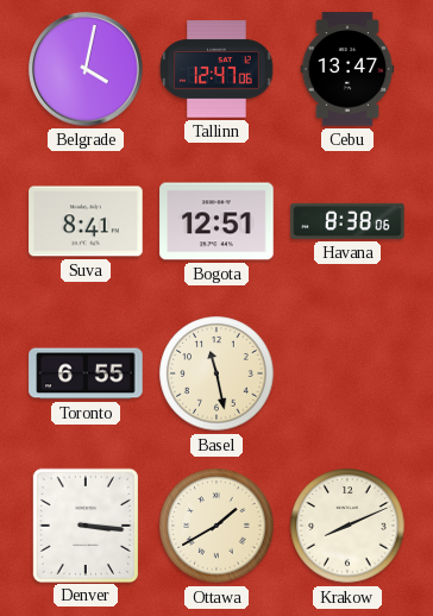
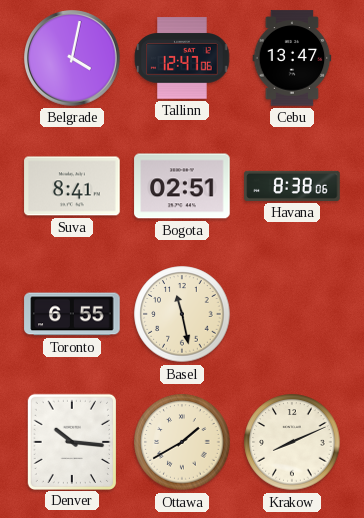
Bogota: 12:51 -> 02:51 (182, 186)
Denver: 3:16 -> 10:16 (71, 441)
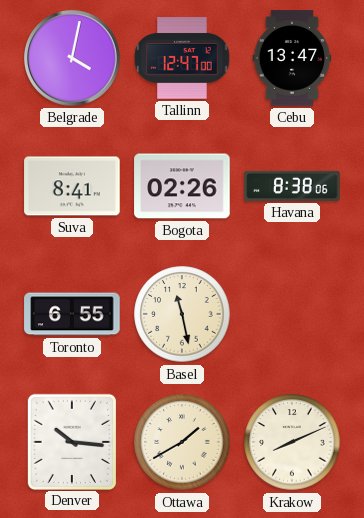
Tallinn: 12:47:06 -> 12:47:00 (182, 58)
Bogota: 02:51 -> 02:26 (182, 186)
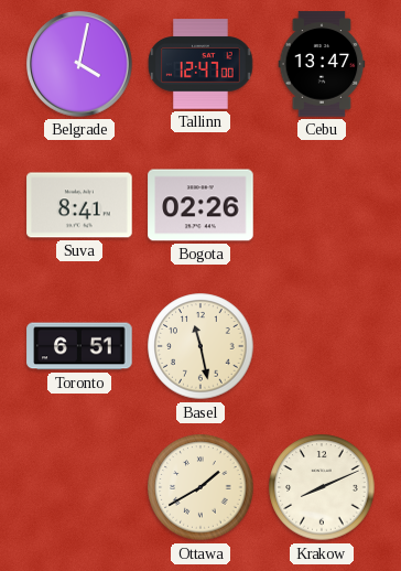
Havana: 8:38 -> none (292, 186)
Toronto: 6:55 -> 6:51 (79, 346)
Denver: 10:16 -> none (71, 441)
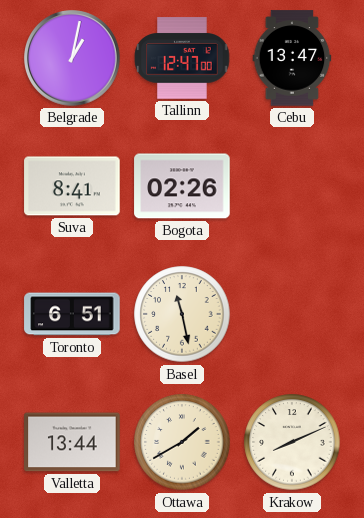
Belgrade: 4:02 -> 1:02 (72, 58)
Valletta: none -> 13:44 (72, 442)
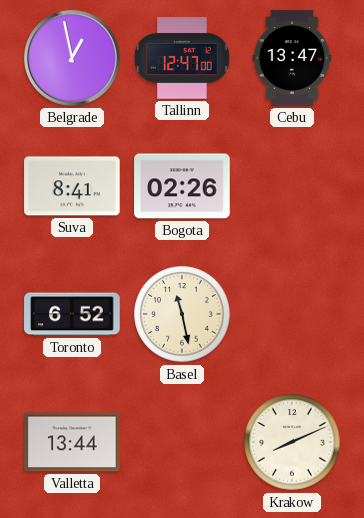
Belgrade: 1:02 -> 12:58 (72, 58)
Toronto: 6:51 -> 6:52 (72, 314)
Ottawa: 1:40 -> none (182, 442)
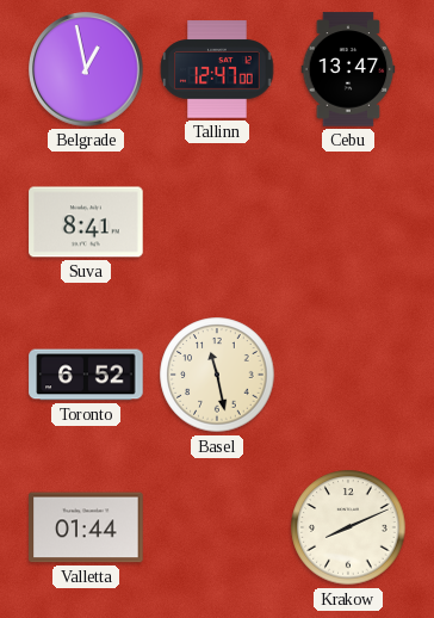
Bogota: 02:26 -> none (182, 186)
Valletta: 13:44 -> 01:44 (86, 527)
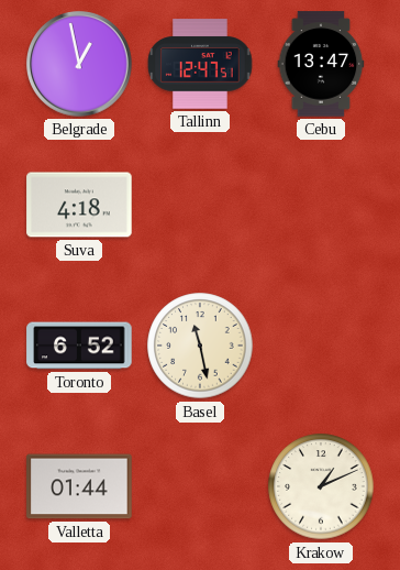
Tallinn: 12:47:00 -> 12:47:51 (200, 64)
Suva: 8:41 -> 4:18 (79, 205)
Krakow: 8:11 -> 1:11 (321, 486)
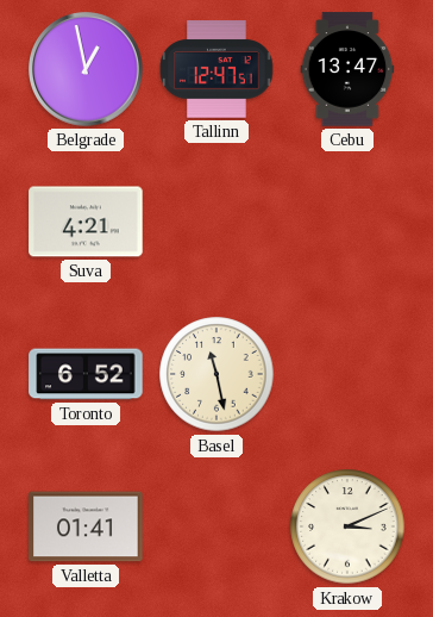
Suva: 4:18 -> 4:21 (86, 222)
Valletta: 01:44 -> 01:41 (86, 526)
Krakow: 1:11 -> 3:11 (347, 526)
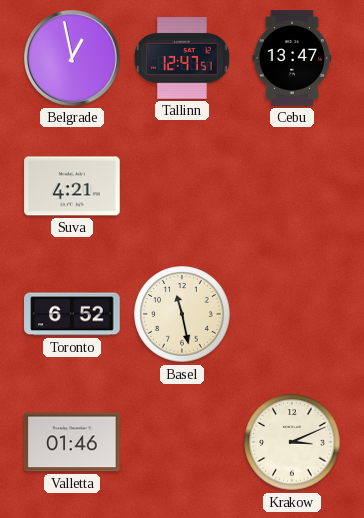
Valletta: 01:41 -> 01:46 (72, 442)
